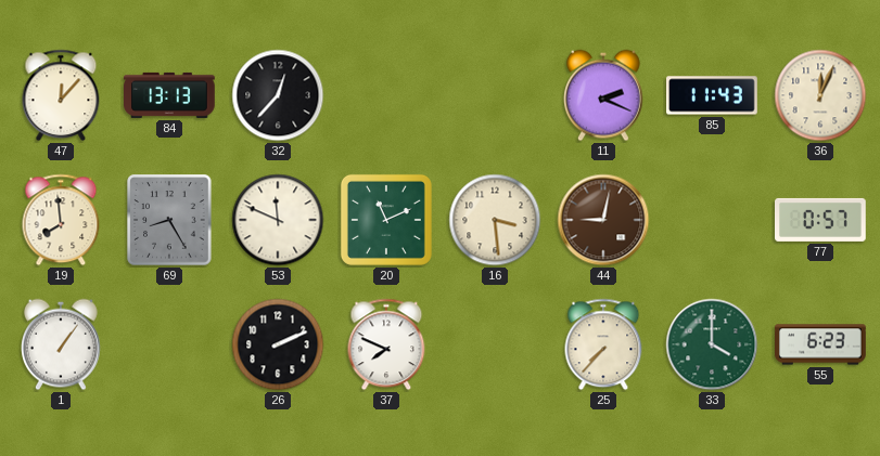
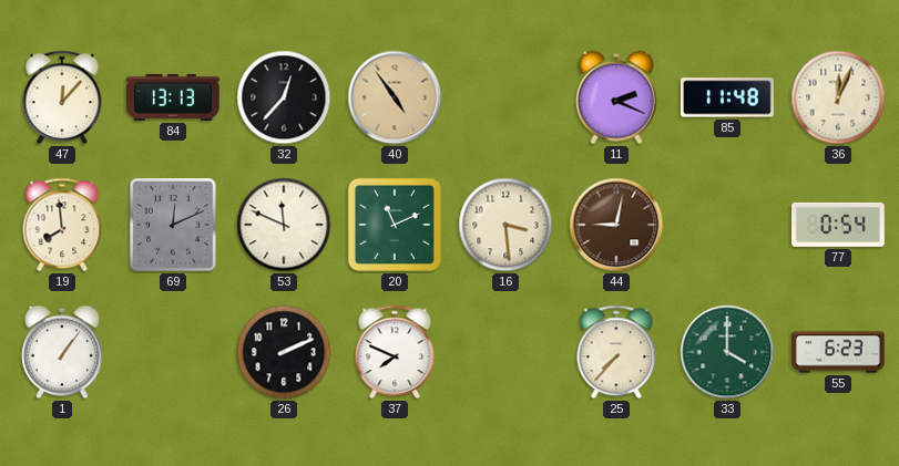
40: none -> 4:54 (395, 97)
85: 11:43 -> 11:48 (728, 97)
69: 8:25 -> 12:11 (173, 225)
77: 0:57 -> 0:54 (839, 225)
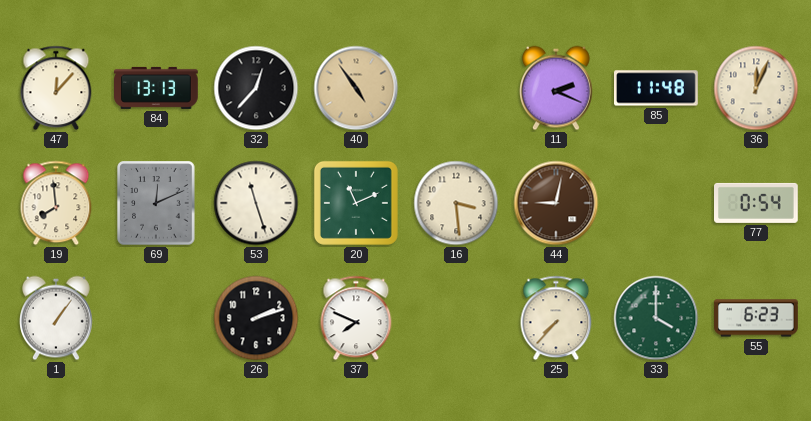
53: 11:49 -> 11:27 (256, 203)
26: 2:11 -> 2:12 (256, 318)
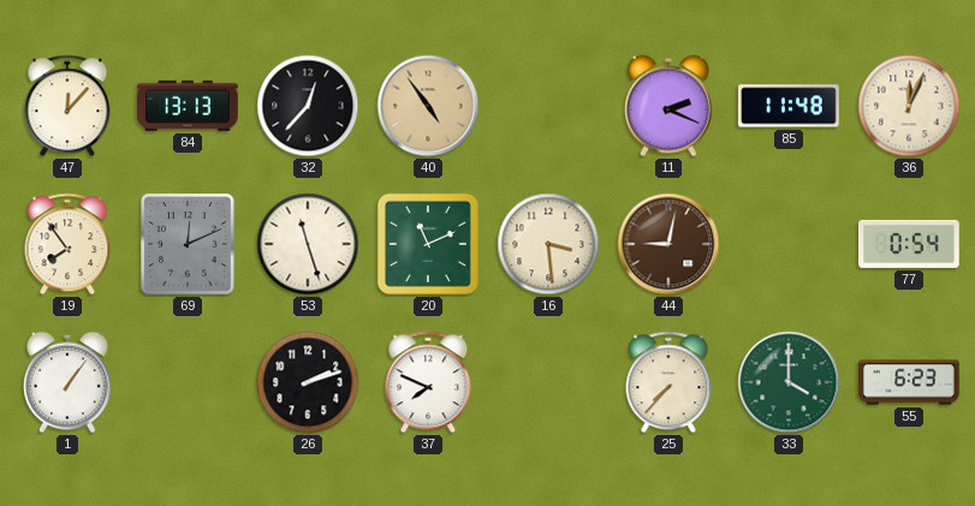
19: 7:59 -> 7:54 (67, 244)
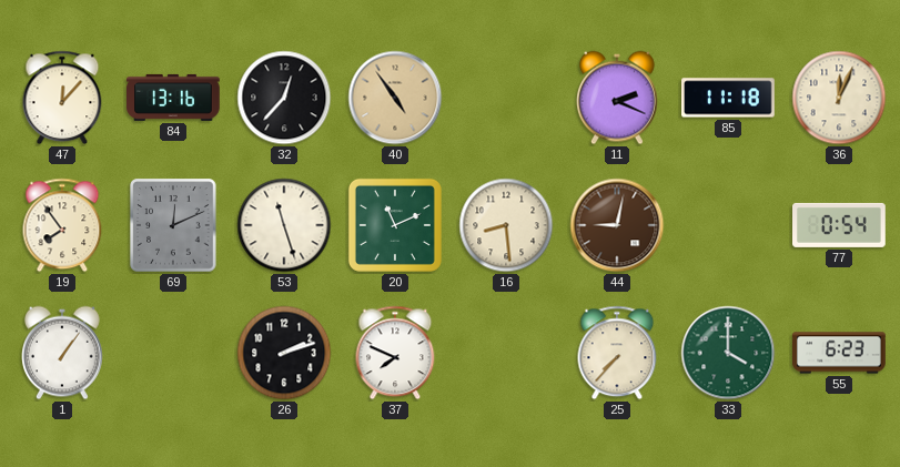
84: 13:13 -> 13:16 (174, 98)
85: 11:48 -> 11:18 (729, 98)
16: 3:29 -> 8:29 (506, 225)
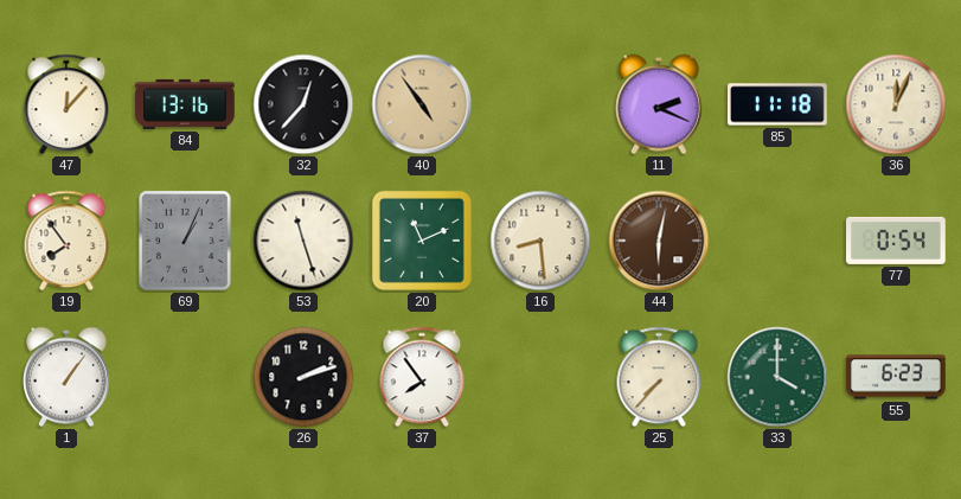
69: 12:11 -> 1:04 (185, 241)
44: 9:02 -> 6:02 (659, 241)
37: 7:49 -> 7:54 (422, 377)
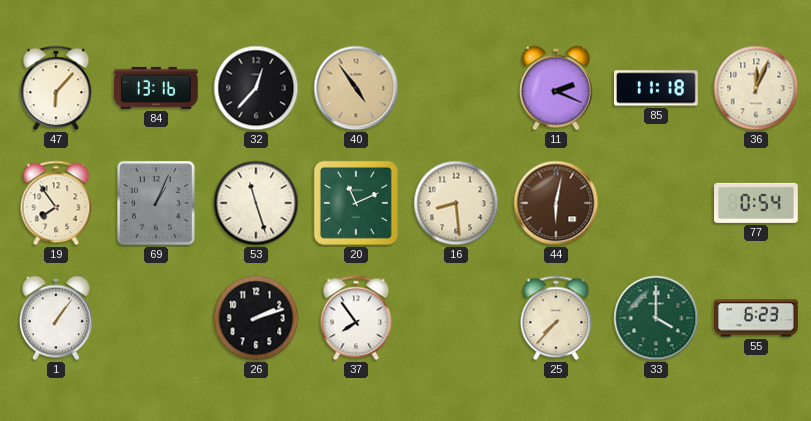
47: 12:07 -> 6:07 (56, 88)
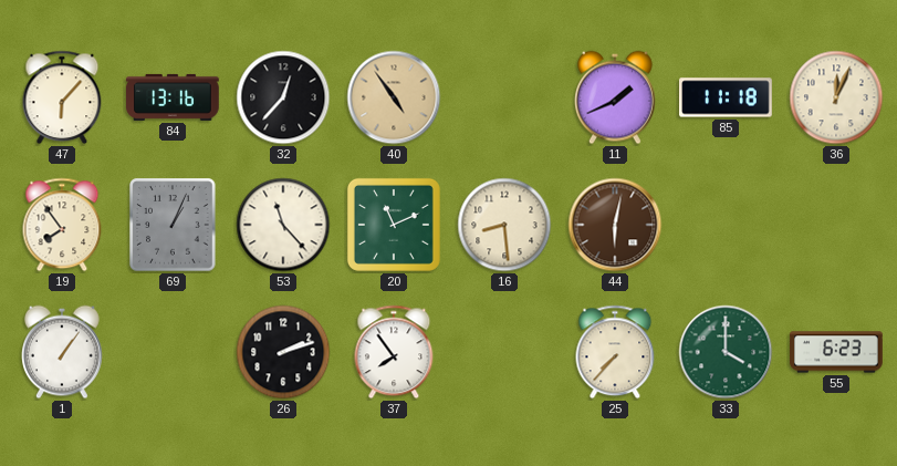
11: 2:19 -> 1:41 (616, 97)
53: 11:27 -> 11:23 (283, 225)
77: 0:54 -> none (757, 203)
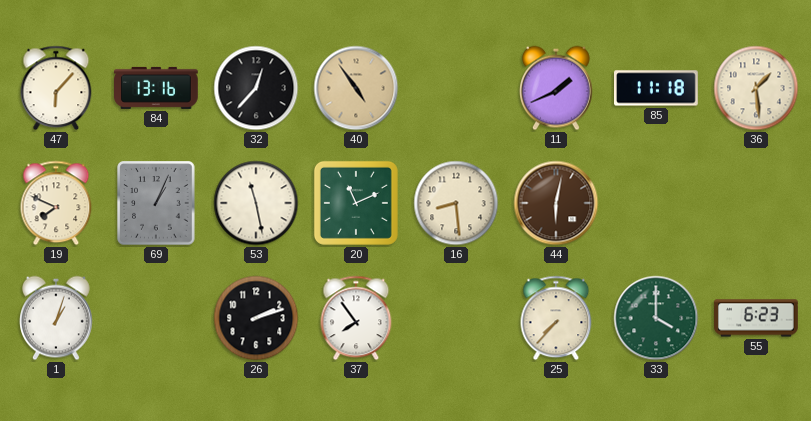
36: 12:04 -> 1:29 (756, 88)
19: 7:54 -> 7:49 (56, 203)
53: 11:23 -> 11:28 (256, 203)
1: 1:06 -> 1:03 (57, 318)
